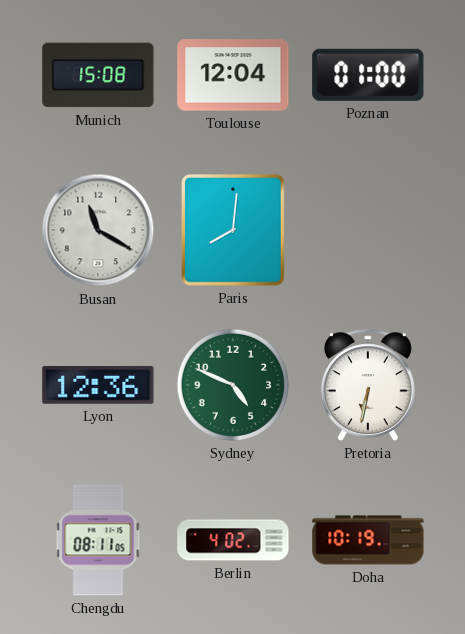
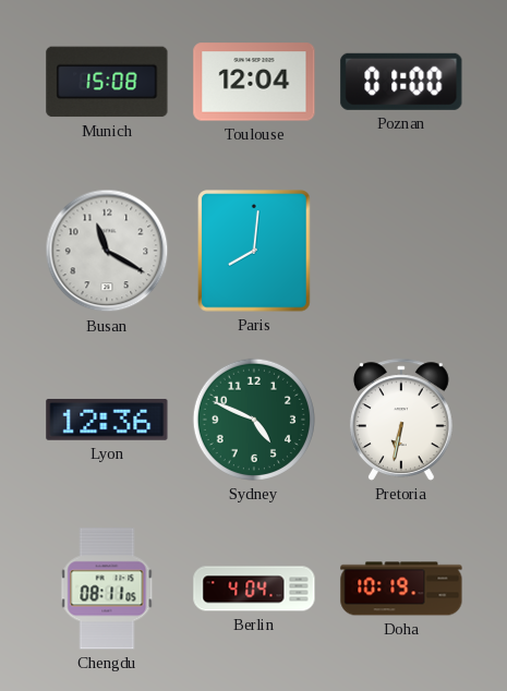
Berlin: 4:02 -> 4:04 (254, 589)
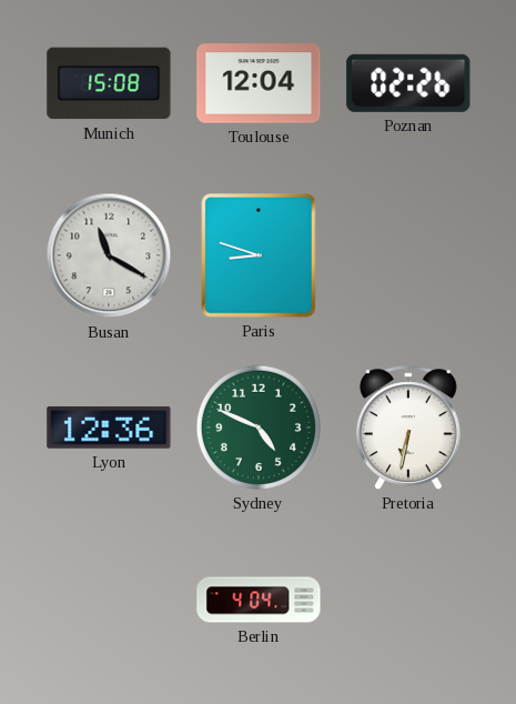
Poznan: 01:00 -> 02:26 (408, 83)
Paris: 8:01 -> 8:48 (260, 255)
Chengdu: 08:11 -> none (107, 589)
Doha: 10:19 -> none (401, 589)
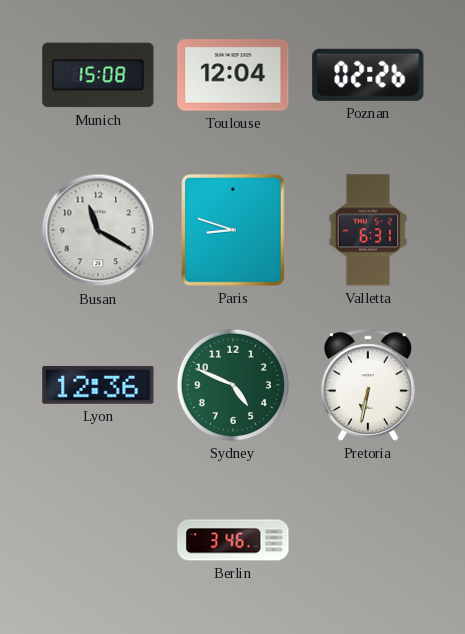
Valletta: none -> 6:31 (368, 230)
Berlin: 4:04 -> 3:46 (233, 540)
